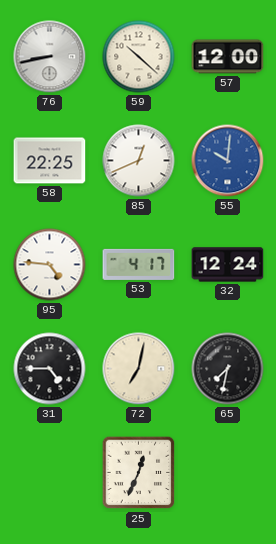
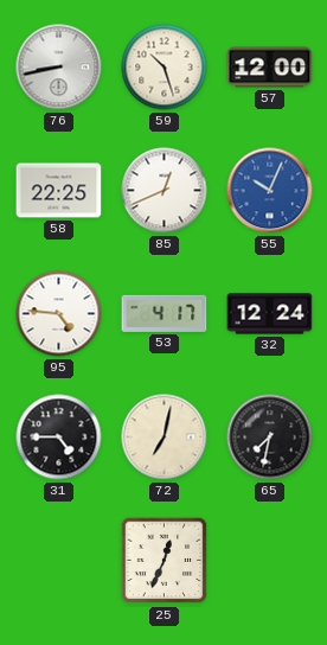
59: 10:22 -> 10:27 (165, 68)
55: 10:01 -> 10:04 (270, 191)
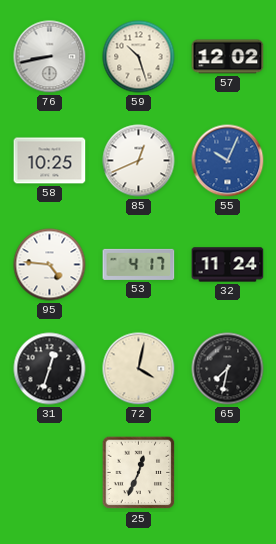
57: 12:00 -> 12:02 (228, 57)
58: 22:25 -> 10:25 (50, 161)
32: 12:24 -> 11:24 (228, 265)
31: 4:45 -> 12:33 (50, 369)
72: 7:02 -> 4:02 (139, 369)
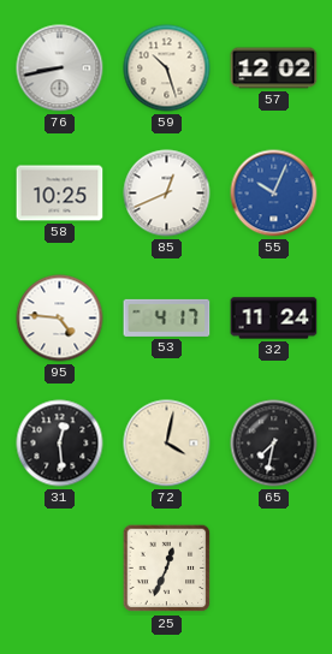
31: 12:33 -> 12:29 (60, 444)
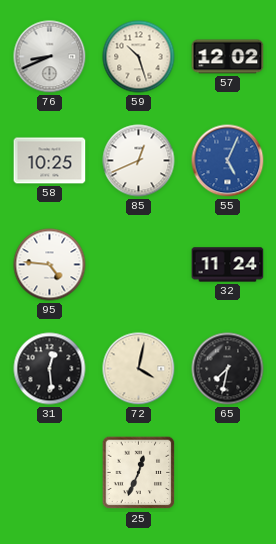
76: 8:43 -> 8:41 (50, 57)
55: 10:04 -> 5:04 (228, 161)
53: 4:17 -> none (167, 317)
